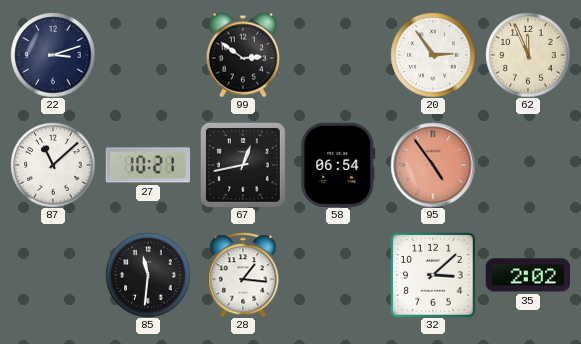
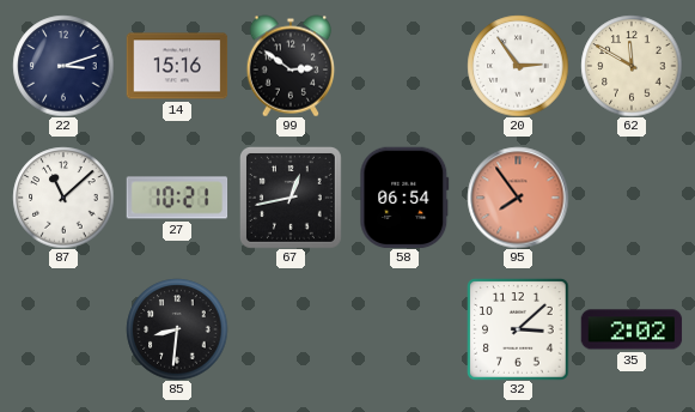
14: none -> 15:16 (177, 66)
62: 11:56 -> 11:50 (632, 66)
95: 4:54 -> 7:54 (518, 198)
85: 11:31 -> 8:31 (177, 329)
28: 1:16 -> none (243, 275)
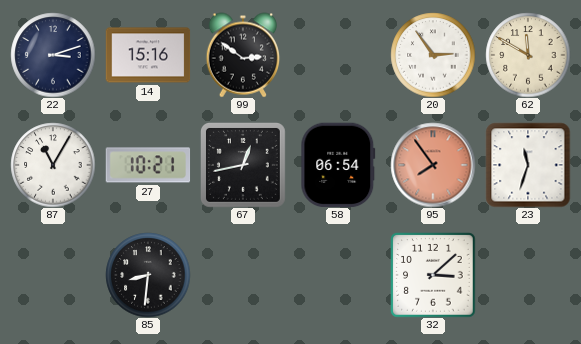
87: 11:08 -> 11:05 (53, 165)
23: none -> 11:33 (528, 165)
35: 2:02 -> none (632, 329)
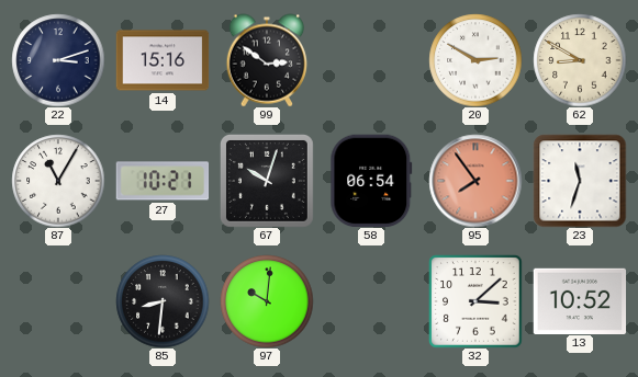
20: 2:54 -> 2:50 (475, 60)
62: 11:50 -> 8:50 (580, 60)
67: 12:43 -> 10:03 (267, 181)
97: none -> 10:01 (267, 301)
13: none -> 10:52 (580, 300)
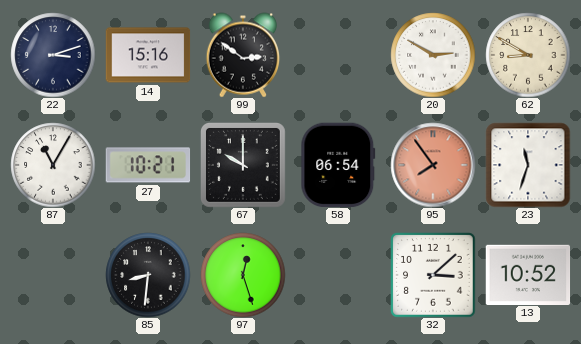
67: 10:03 -> 10:00 (243, 165)
97: 10:01 -> 12:27 (243, 275)
